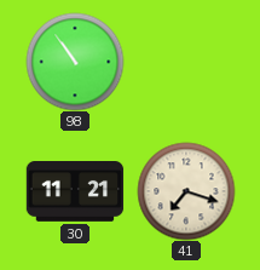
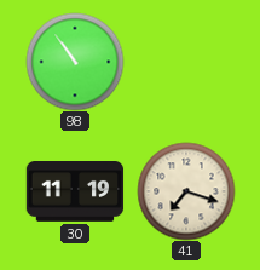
30: 11:21 -> 11:19 (75, 193)
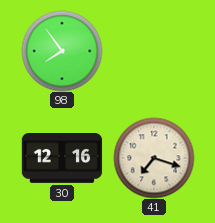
98: 10:54 -> 7:54 (62, 51)
30: 11:19 -> 12:16 (62, 159)
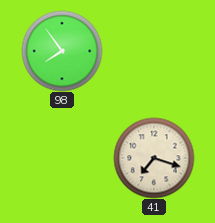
30: 12:16 -> none (62, 159)
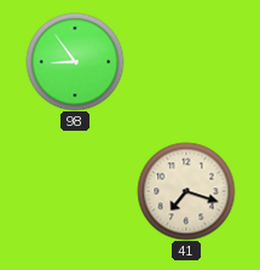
98: 7:54 -> 8:54 (75, 62)
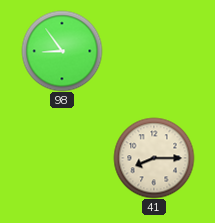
41: 7:18 -> 8:15 (154, 158)
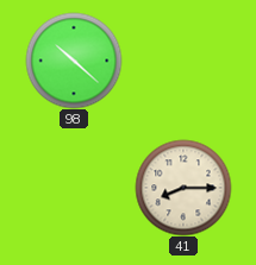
98: 8:54 -> 10:22 (74, 61)
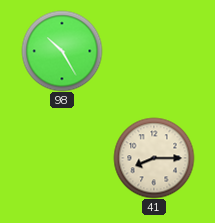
98: 10:22 -> 10:25 (62, 51)
